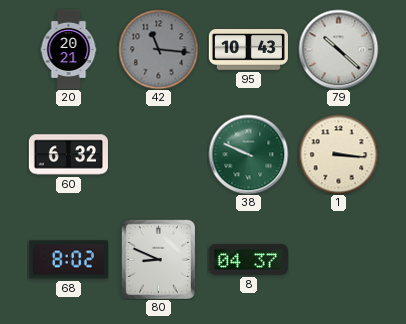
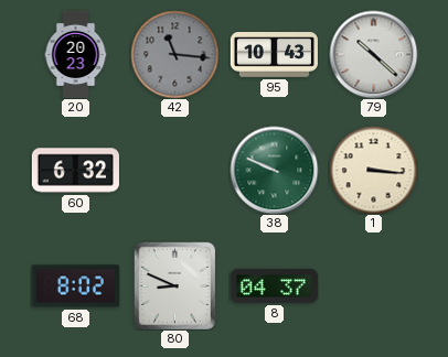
20: 20:21 -> 20:23 (76, 54)
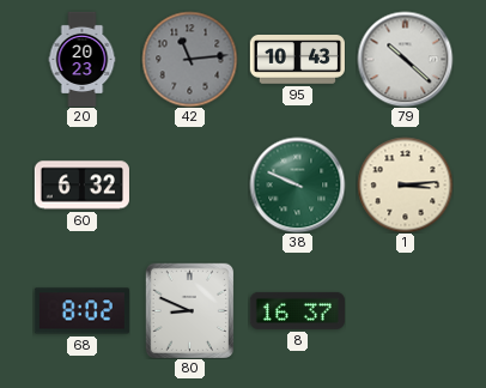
42: 11:16 -> 11:14 (189, 59)
1: 3:16 -> 3:14 (405, 184)
8: 04:37 -> 16:37 (297, 310)
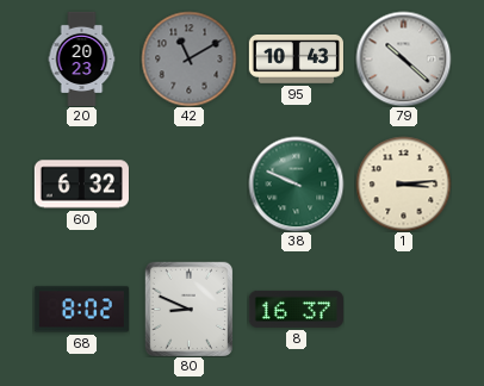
42: 11:14 -> 11:10 (188, 58)
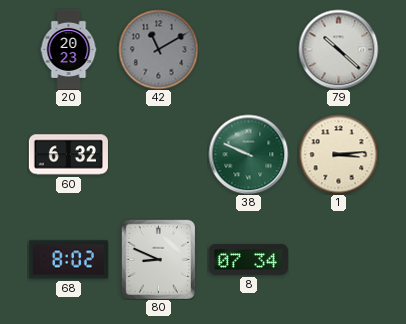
95: 10:43 -> none (296, 60)
8: 16:37 -> 07:34 (248, 259)
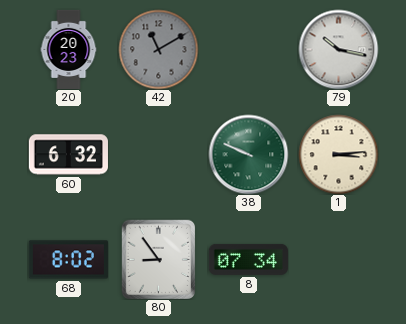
79: 10:22 -> 10:17 (338, 49)
80: 8:49 -> 8:54 (158, 259)
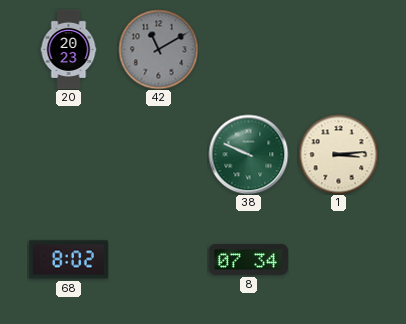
79: 10:17 -> none (338, 49)
60: 6:32 -> none (68, 155)
80: 8:54 -> none (158, 259)
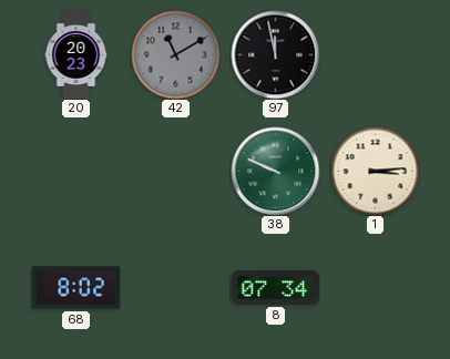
97: none -> 11:58 (275, 54)
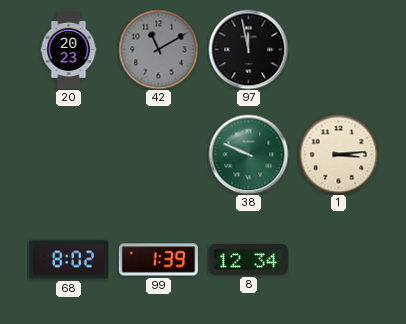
99: none -> 1:39 (158, 260)
8: 07:34 -> 12:34 (248, 259)
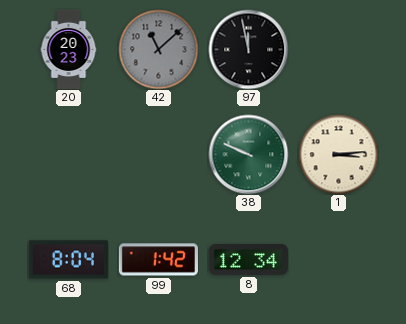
42: 11:10 -> 11:08 (158, 49)
68: 8:02 -> 8:04 (68, 260)
99: 1:39 -> 1:42 (158, 260)
